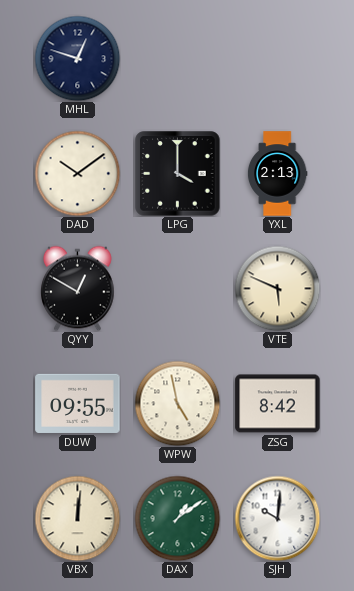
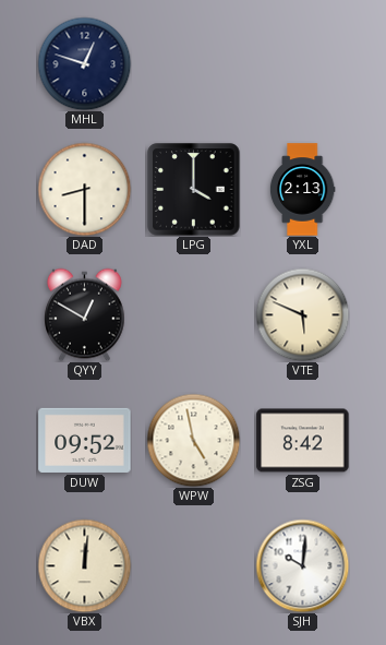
DAD: 10:09 -> 8:30 (84, 189)
DUW: 09:55 -> 09:52 (85, 440)
DAX: 1:09 -> none (177, 518)
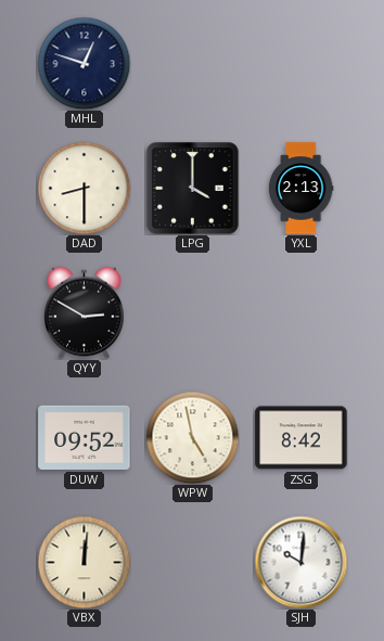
QYY: 12:50 -> 2:50 (85, 312)
VTE: 5:49 -> none (302, 314)
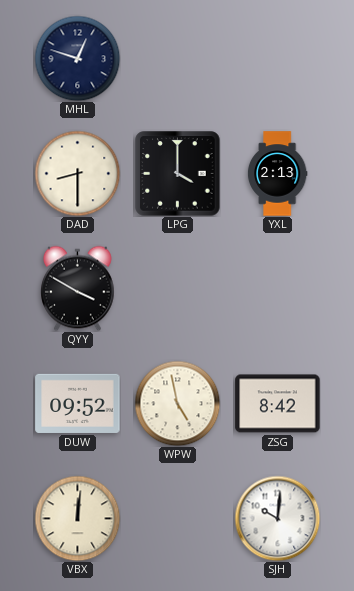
QYY: 2:50 -> 3:50 (78, 288)
